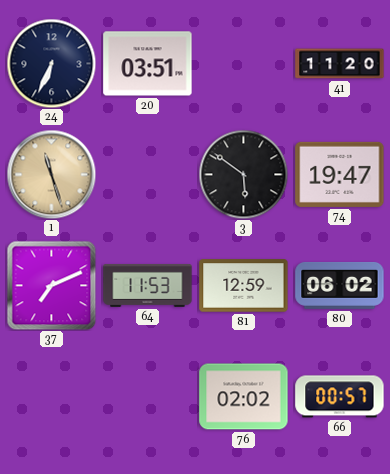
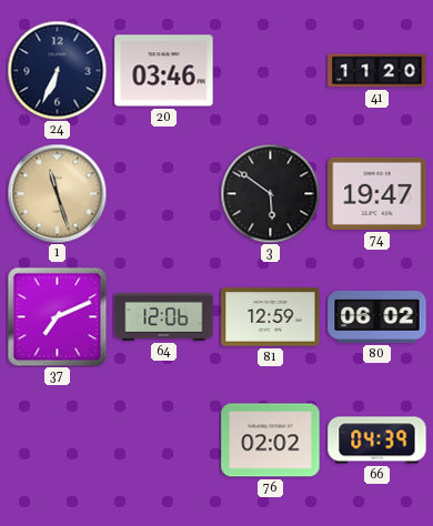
20: 03:51 -> 03:46 (164, 71)
64: 11:53 -> 12:06 (164, 316)
66: 00:57 -> 04:39 (377, 441)
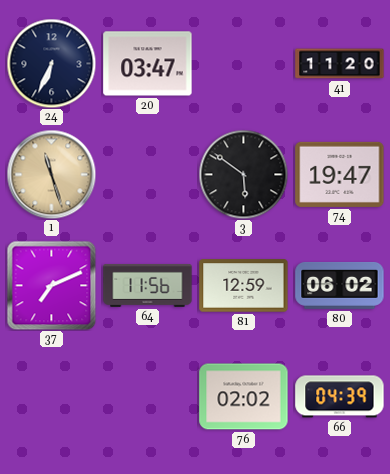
20: 03:46 -> 03:47 (148, 64)
64: 12:06 -> 11:56 (148, 285)
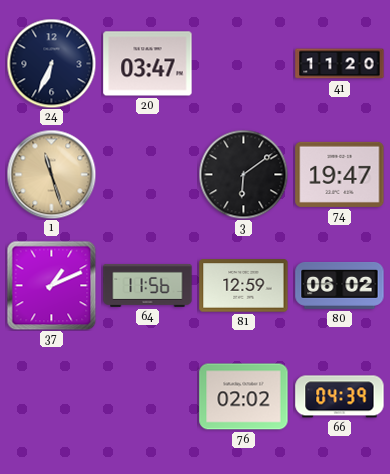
3: 5:51 -> 6:09 (243, 174)
37: 7:11 -> 1:11 (51, 285)
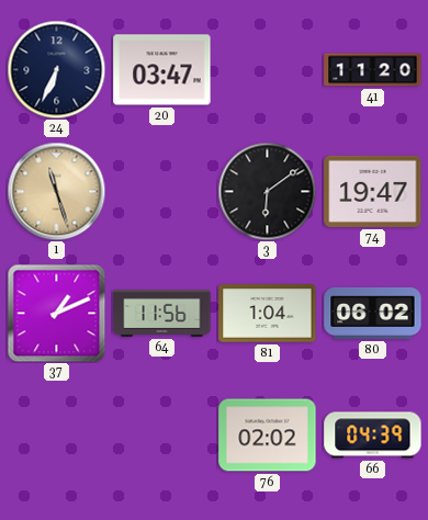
81: 12:59 -> 1:04 (268, 314)
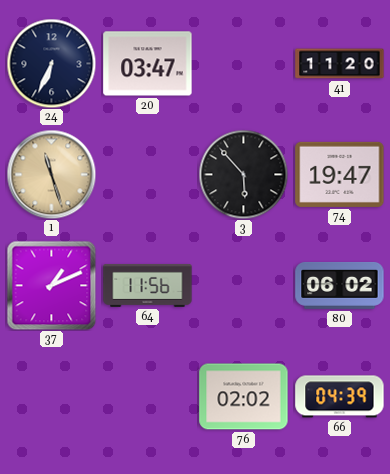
3: 6:09 -> 5:53 (243, 174)
81: 1:04 -> none (268, 314)
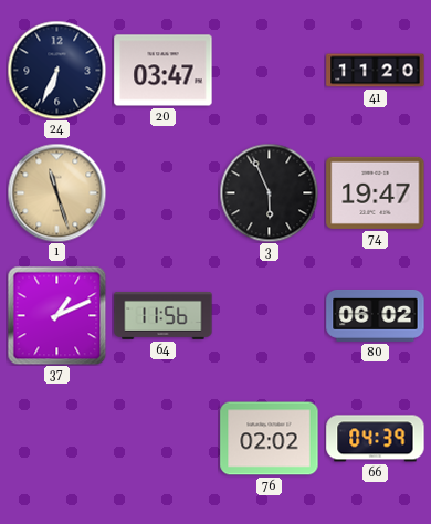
3: 5:53 -> 5:56 (269, 192)
